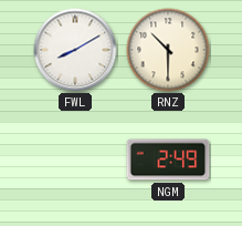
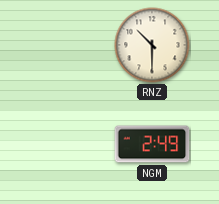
FWL: 8:10 -> none (75, 50)
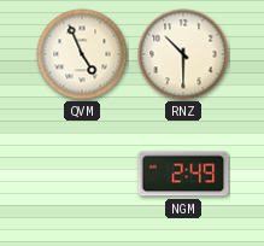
QVM: none -> 4:56 (82, 54)
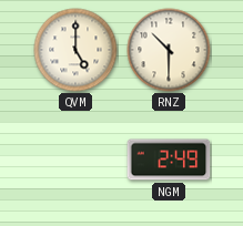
QVM: 4:56 -> 5:00 (75, 50)
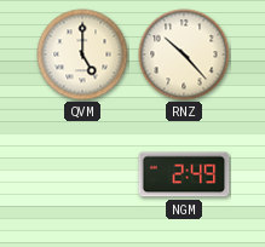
RNZ: 10:30 -> 10:23 (184, 54)
